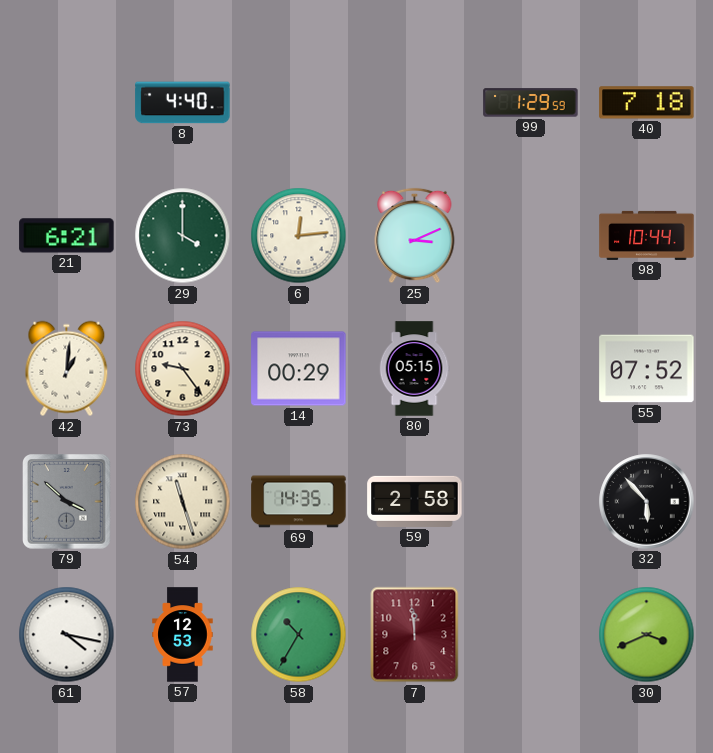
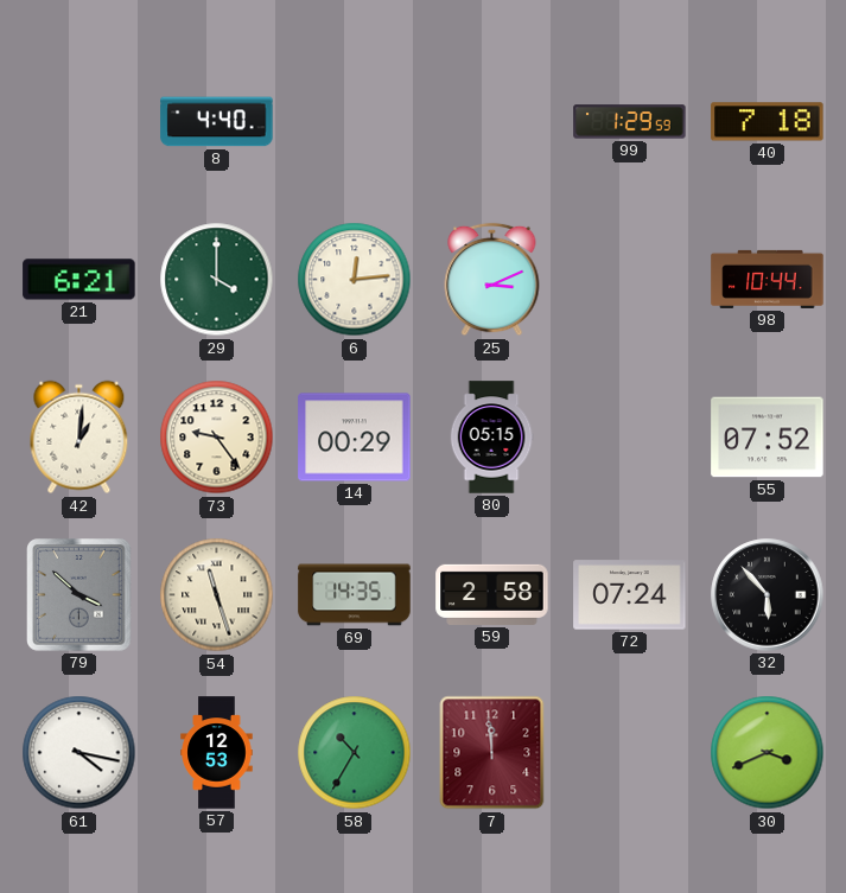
72: none -> 07:24 (630, 595)
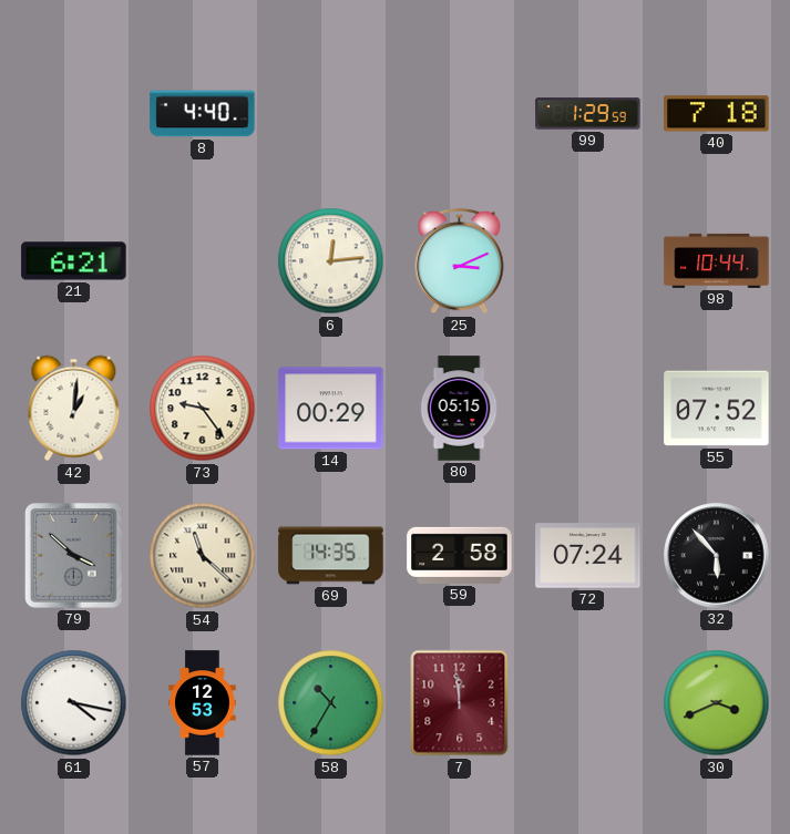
29: 4:00 -> none (217, 280)
54: 11:27 -> 11:22 (203, 556)
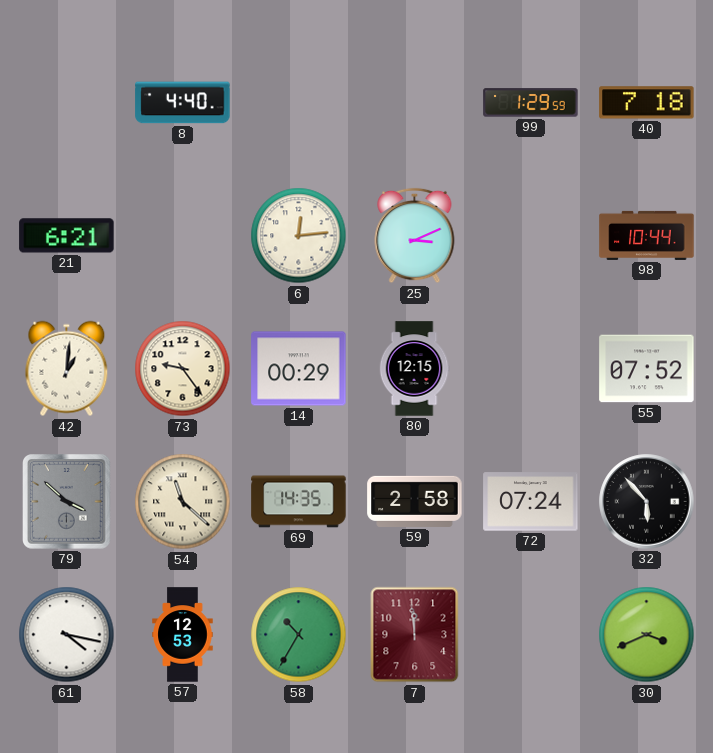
80: 05:15 -> 12:15 (414, 369)
